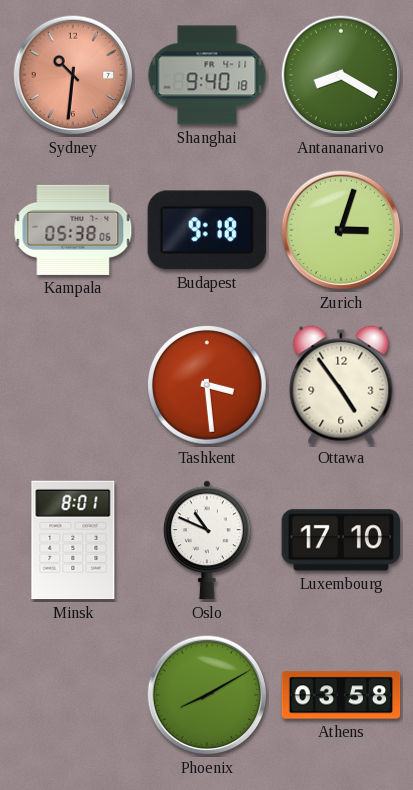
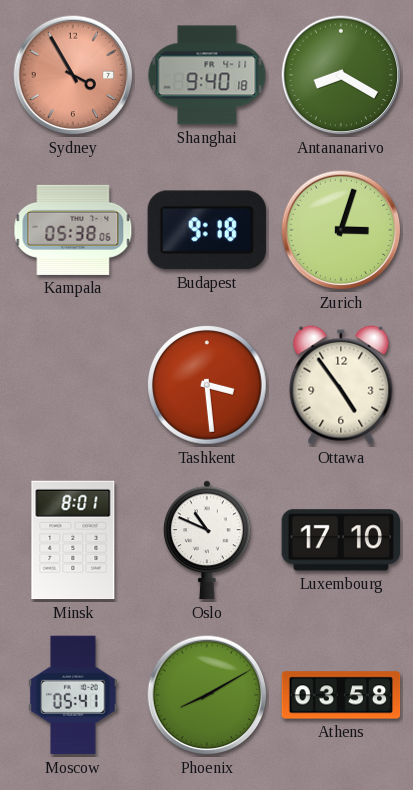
Sydney: 10:31 -> 3:55 (73, 75)
Moscow: none -> 05:41 (73, 695)
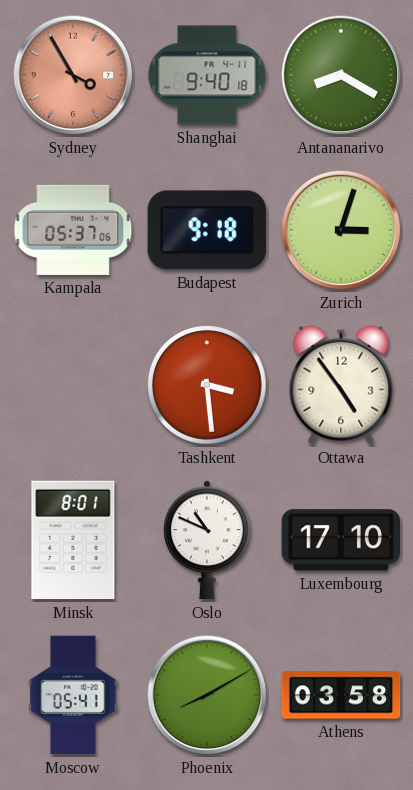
Kampala: 05:38 -> 05:37 (73, 230)
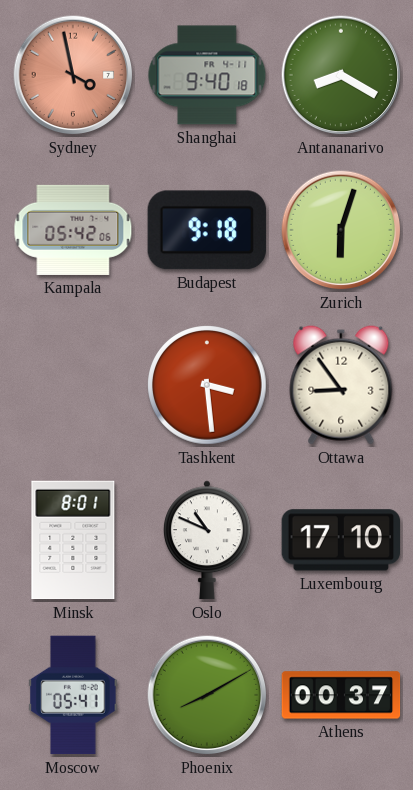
Sydney: 3:55 -> 3:58 (73, 75)
Kampala: 05:37 -> 05:42 (73, 230)
Zurich: 3:03 -> 6:03 (341, 230)
Ottawa: 4:54 -> 8:54 (341, 385)
Athens: 03:58 -> 00:37 (341, 695)
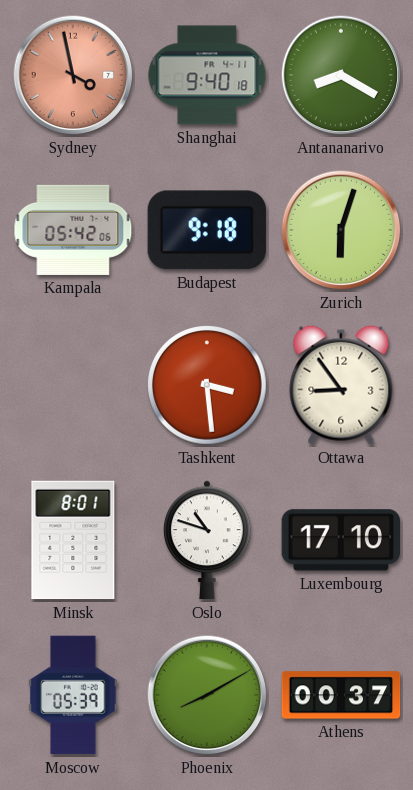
Oslo: 10:49 -> 10:48 (207, 540)
Moscow: 05:41 -> 05:39 (73, 695)
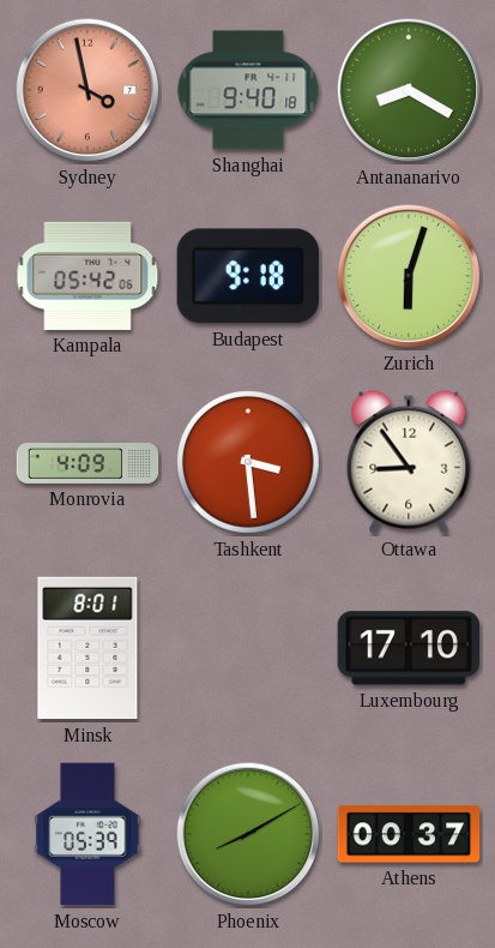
Monrovia: none -> 4:09 (87, 462)
Oslo: 10:48 -> none (207, 540)
